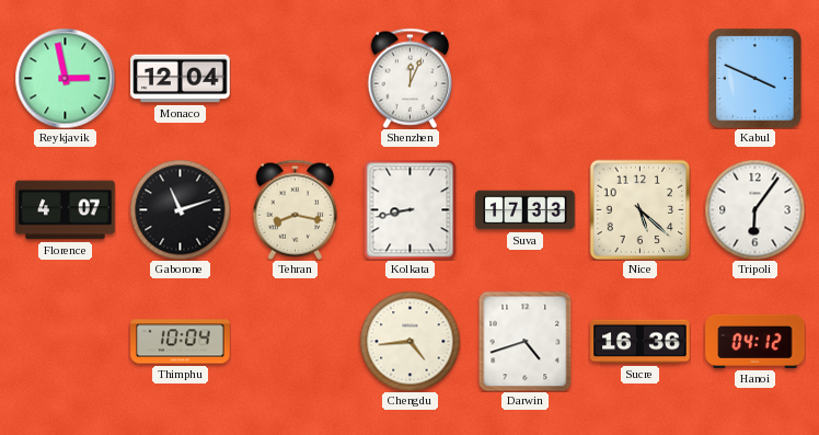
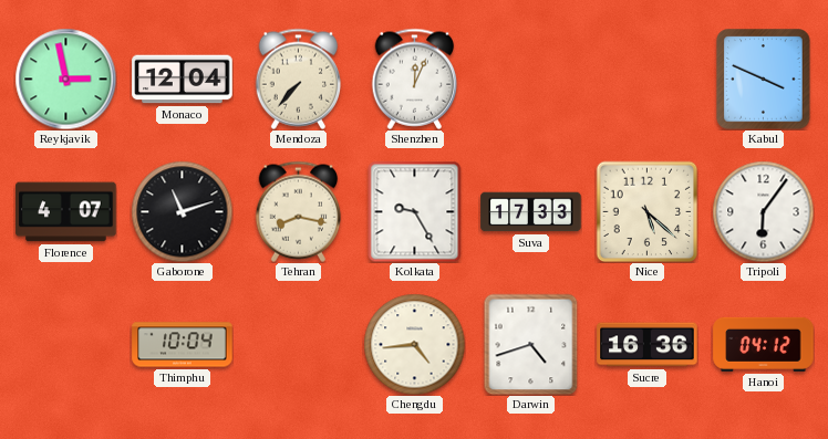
Mendoza: none -> 7:37 (299, 79)
Kolkata: 8:43 -> 9:25 (415, 211)
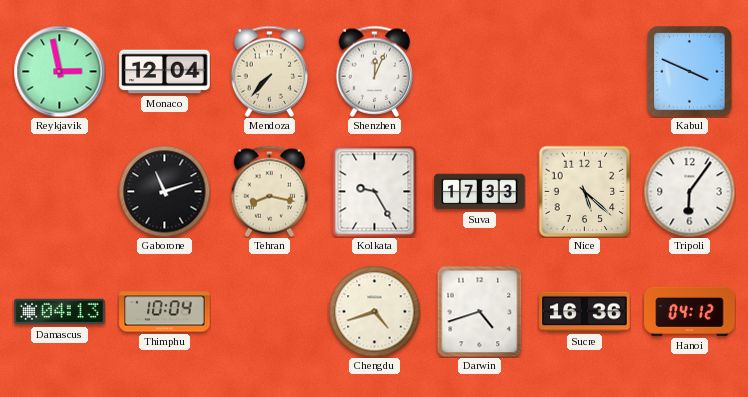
Florence: 4:07 -> none (66, 212)
Damascus: none -> 04:13 (60, 312)
Chengdu: 4:44 -> 4:42 (374, 311)
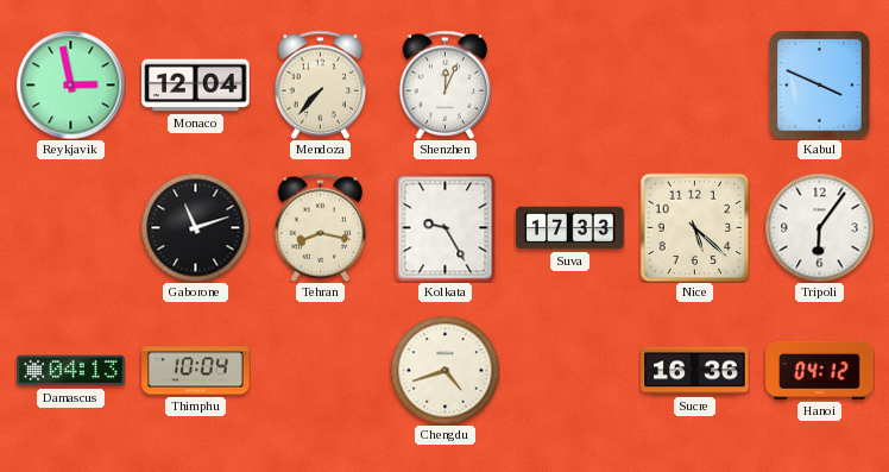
Darwin: 4:42 -> none (480, 311)
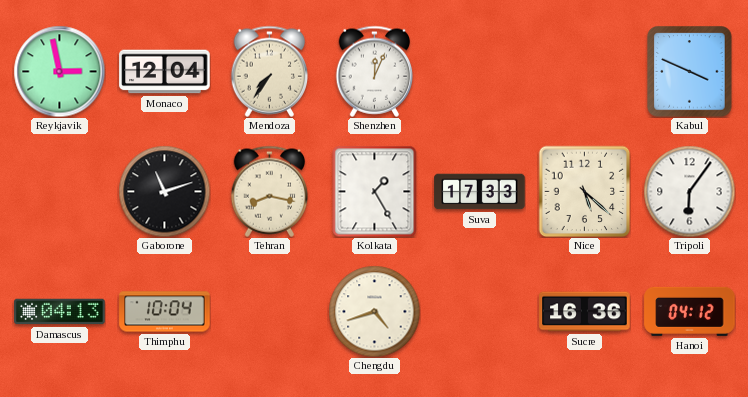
Mendoza: 7:37 -> 7:36 (270, 71)
Kolkata: 9:25 -> 1:25 (375, 191)
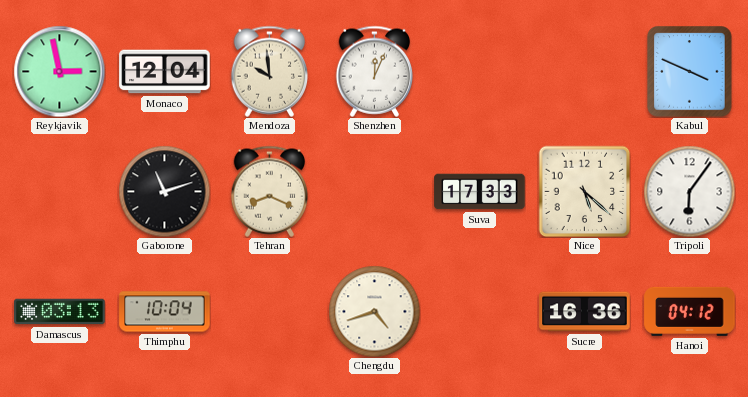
Mendoza: 7:36 -> 9:59 (270, 71)
Tehran: 8:17 -> 8:19 (270, 191)
Kolkata: 1:25 -> none (375, 191)
Damascus: 04:13 -> 03:13 (60, 312)
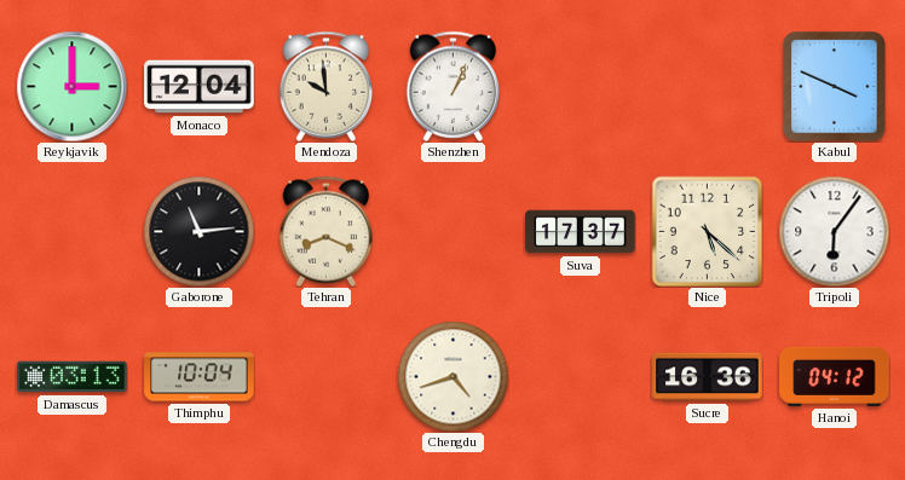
Reykjavik: 2:58 -> 3:00 (71, 86)
Shenzhen: 12:04 -> 1:04 (454, 86)
Gaborone: 11:12 -> 11:14 (198, 231)
Suva: 17:33 -> 17:37 (581, 232)
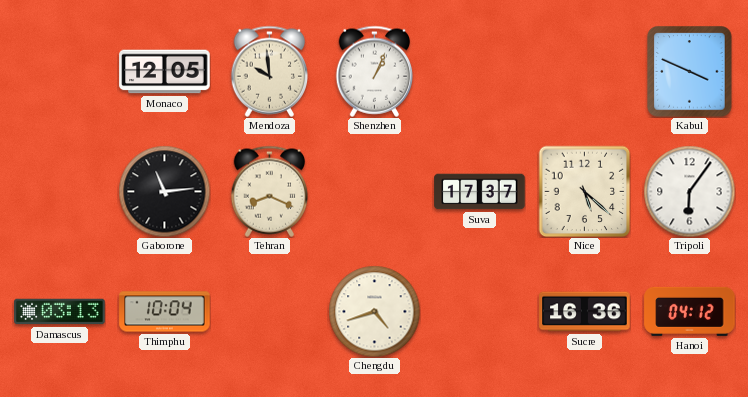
Reykjavik: 3:00 -> none (71, 86)
Monaco: 12:04 -> 12:05 (165, 72)
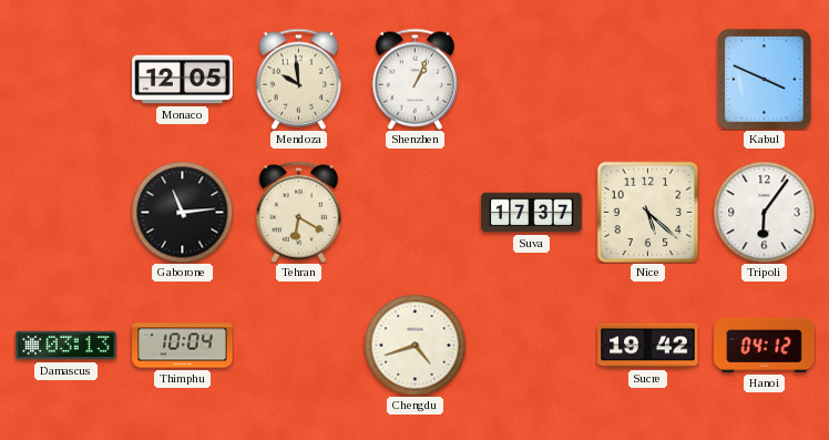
Tehran: 8:19 -> 6:20 (299, 212)
Sucre: 16:36 -> 19:42 (648, 346)
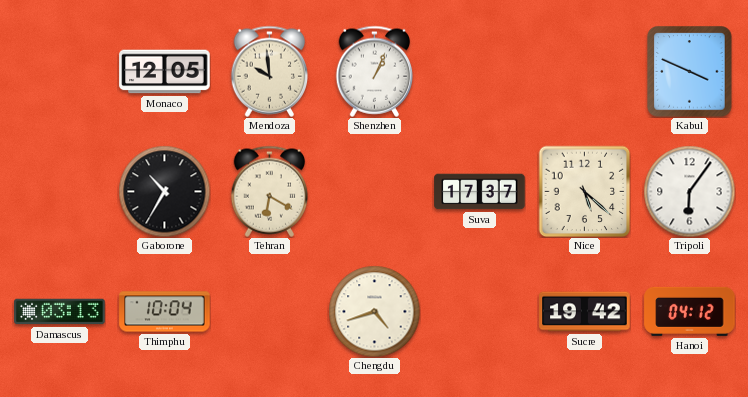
Gaborone: 11:14 -> 10:35 (164, 191)
